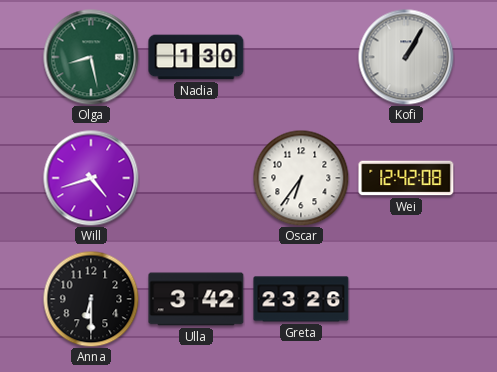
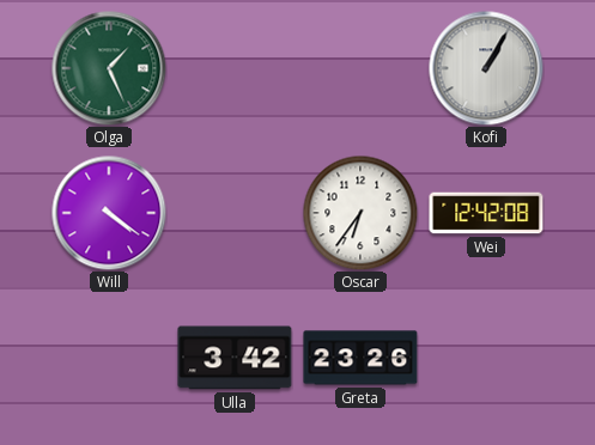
Olga: 8:28 -> 1:26 (109, 68)
Nadia: 1:30 -> none (196, 57)
Will: 4:42 -> 4:21 (109, 213)
Anna: 6:30 -> none (91, 299)
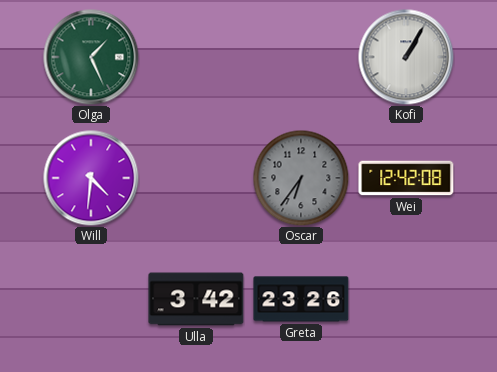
Will: 4:21 -> 4:31 (91, 178)
Oscar dial: white -> grey (301, 178)
